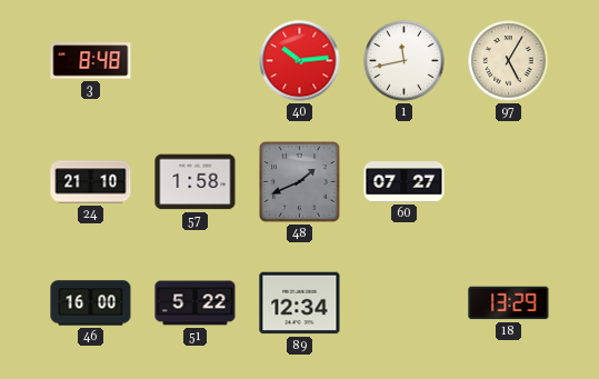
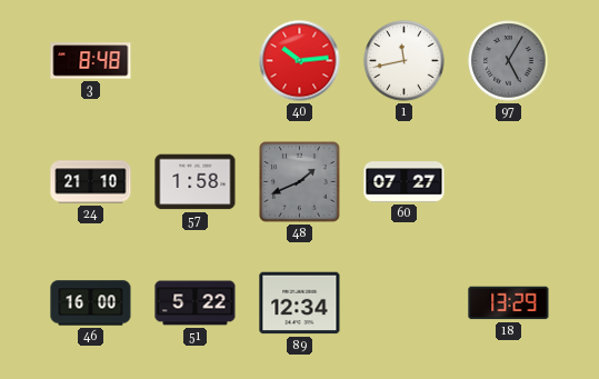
97 dial: cream -> grey (509, 61)
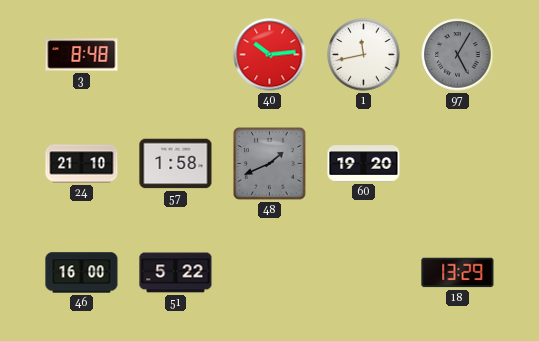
60: 07:27 -> 19:20 (364, 164)
89: 12:34 -> none (300, 303)
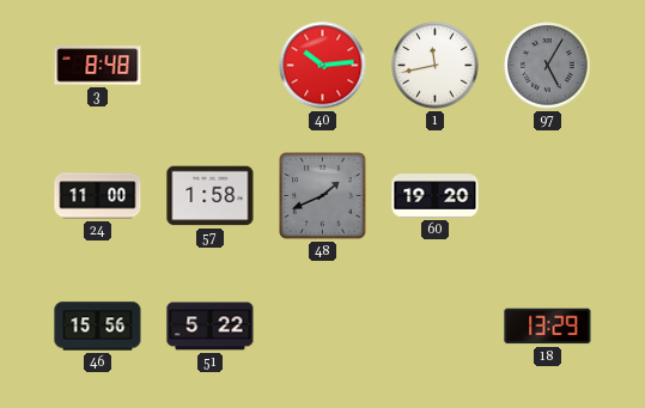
24: 21:10 -> 11:00 (98, 196)
46: 16:00 -> 15:56 (98, 327)
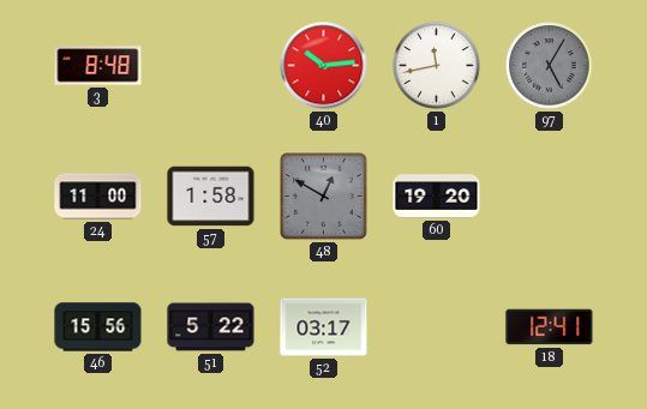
48: 1:41 -> 12:50 (324, 197)
52: none -> 03:17 (324, 327)
18: 13:29 -> 12:41 (550, 327)
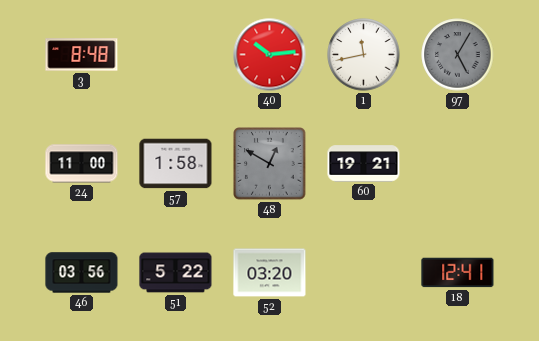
60: 19:20 -> 19:21 (364, 164)
46: 15:56 -> 03:56 (82, 273)
52: 03:17 -> 03:20 (270, 273)
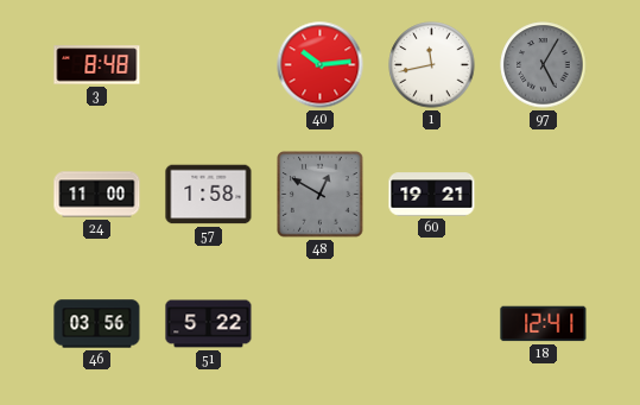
52: 03:20 -> none (270, 273)
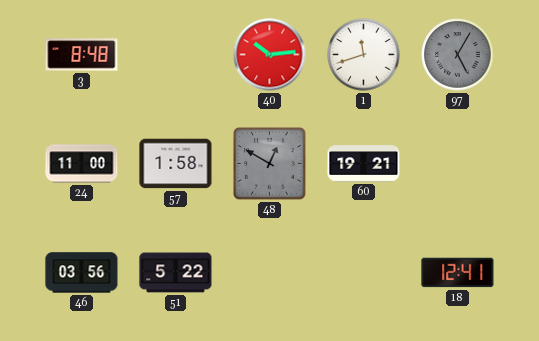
1: 11:43 -> 11:42 (364, 55)
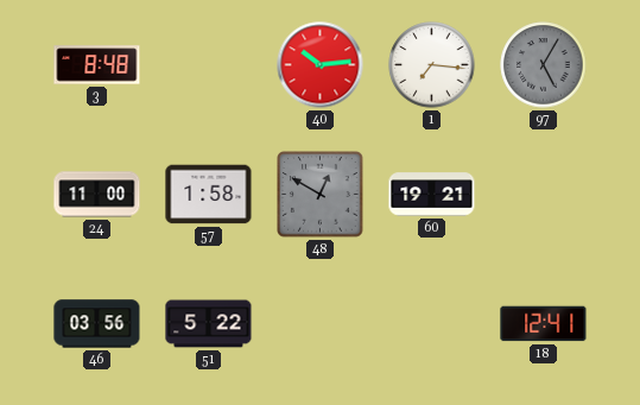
1: 11:42 -> 7:16 (432, 65)
